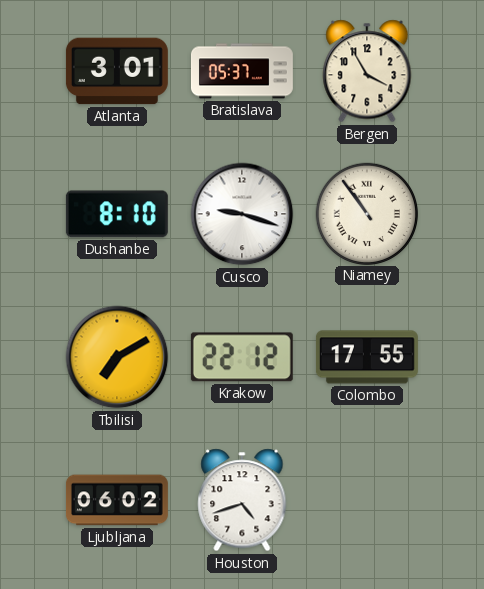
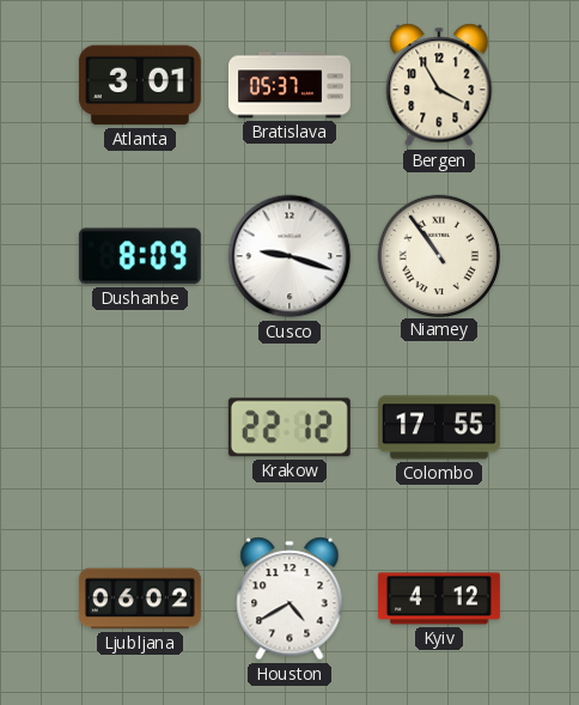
Dushanbe: 8:10 -> 8:09 (140, 256)
Tbilisi: 7:10 -> none (117, 357)
Houston: 4:42 -> 4:40 (289, 598)
Kyiv: none -> 4:12 (439, 598)
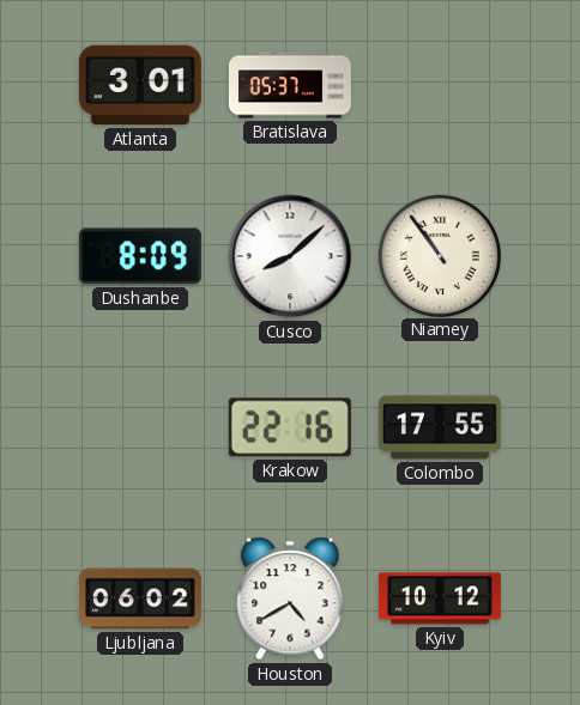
Bergen: 3:55 -> none (439, 85)
Cusco: 9:18 -> 8:08 (290, 256)
Krakow: 22:12 -> 22:16 (290, 427)
Kyiv: 4:12 -> 10:12 (440, 598)
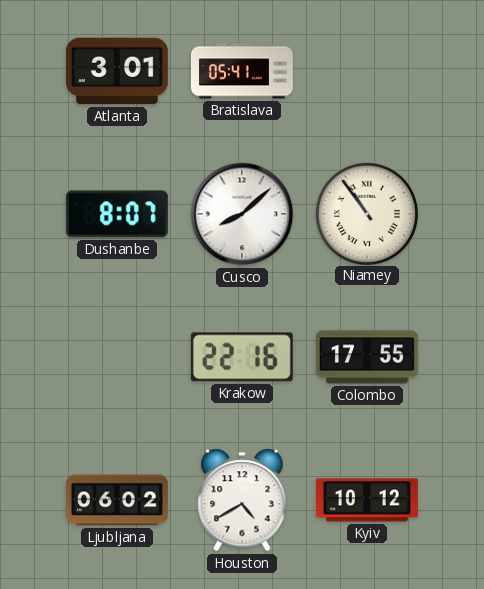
Bratislava: 05:37 -> 05:41 (242, 71)
Dushanbe: 8:09 -> 8:07 (117, 214)
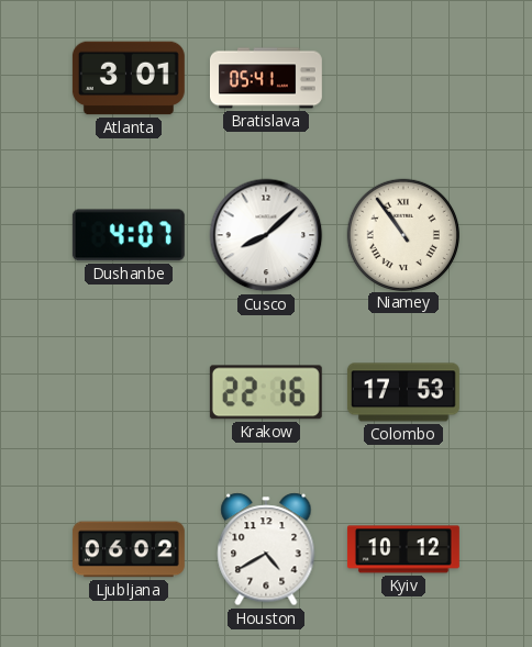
Dushanbe: 8:07 -> 4:07 (129, 235)
Colombo: 17:55 -> 17:53 (403, 392)
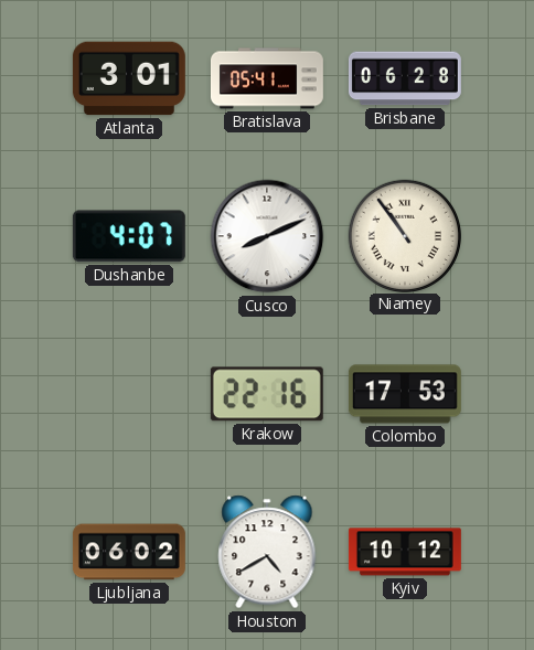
Brisbane: none -> 06:28 (405, 78)
Cusco: 8:08 -> 8:11 (267, 236)
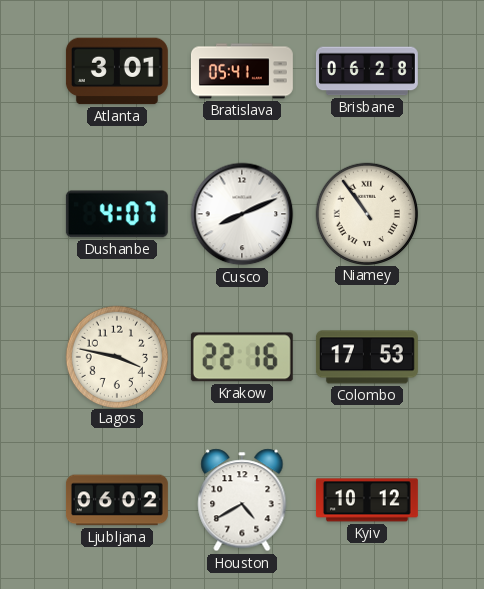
Lagos: none -> 3:47 (116, 356)
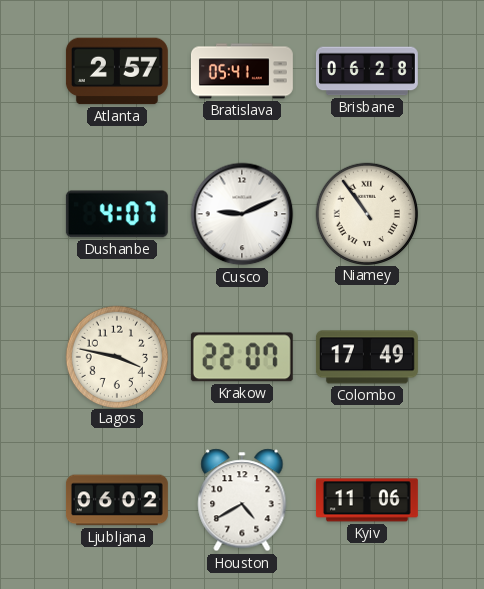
Atlanta: 3:01 -> 2:57 (117, 71)
Cusco: 8:11 -> 9:11 (242, 214)
Krakow: 22:16 -> 22:07 (242, 357)
Colombo: 17:53 -> 17:49 (367, 357)
Kyiv: 10:12 -> 11:06 (367, 500)
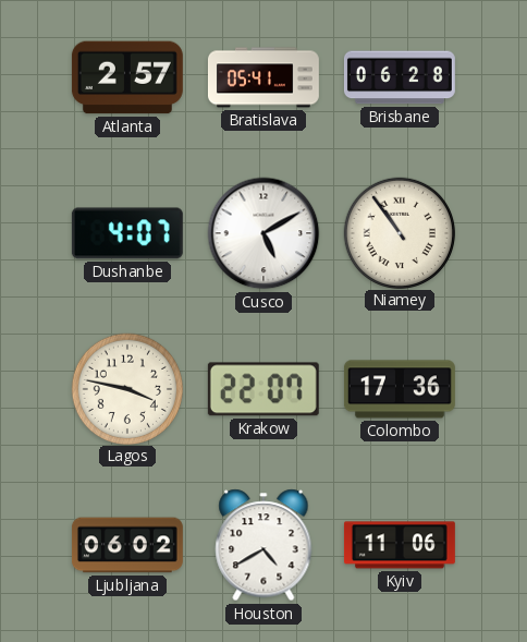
Cusco: 9:11 -> 5:10 (263, 233)
Colombo: 17:49 -> 17:36 (400, 389)
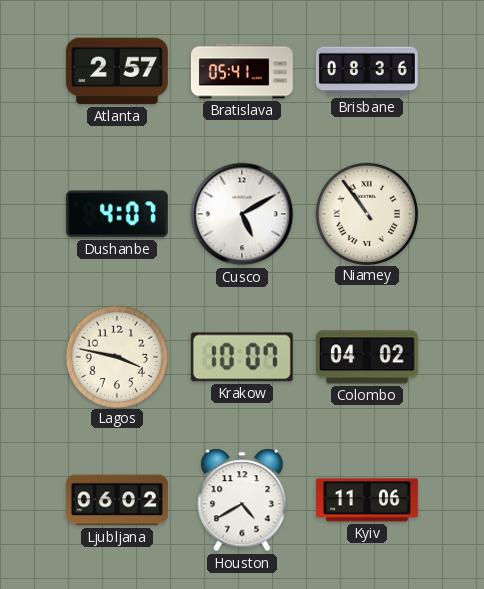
Brisbane: 06:28 -> 08:36 (367, 71)
Krakow: 22:07 -> 10:07 (242, 357)
Colombo: 17:36 -> 04:02 (367, 357)
